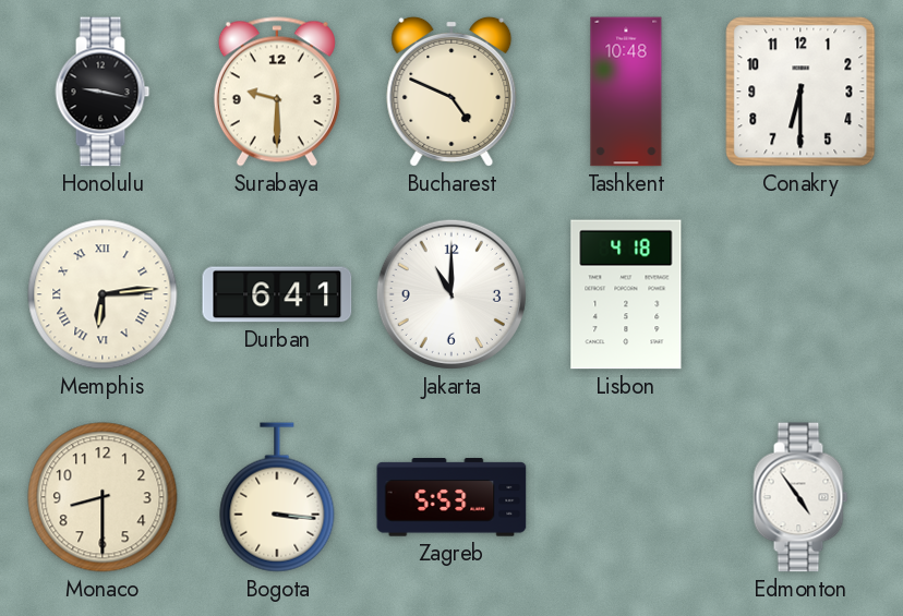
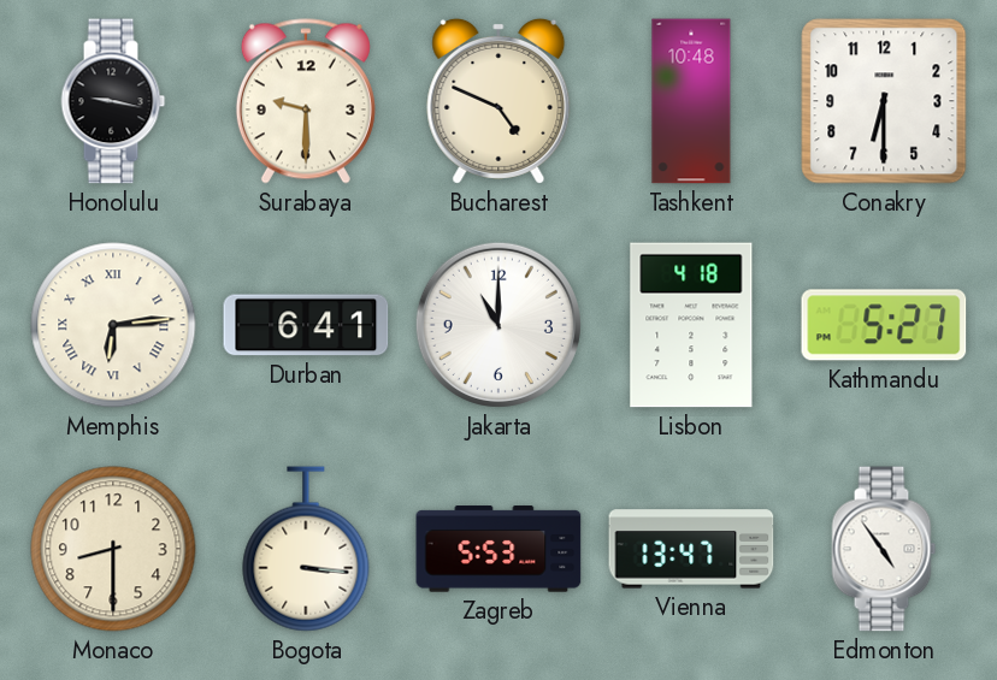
Kathmandu: none -> 5:27 (884, 325)
Vienna: none -> 13:47 (691, 549)
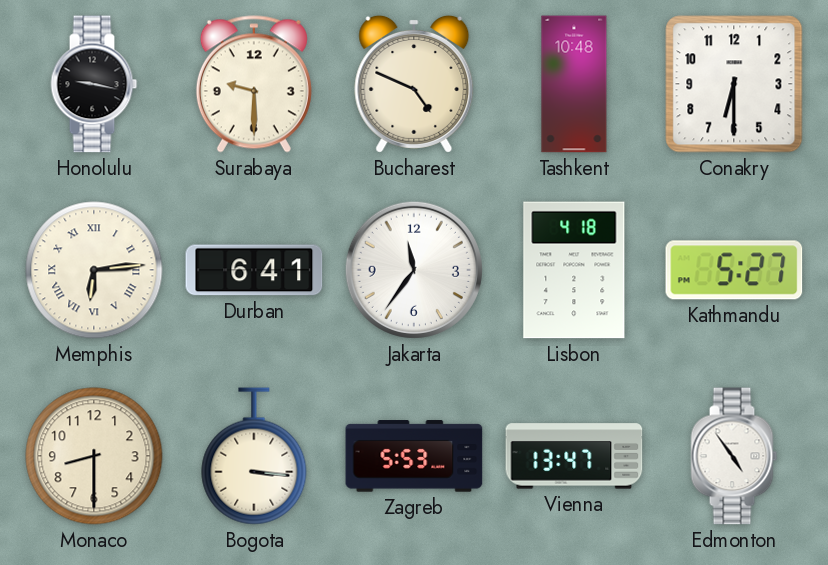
Jakarta: 11:00 -> 11:36 (414, 270)
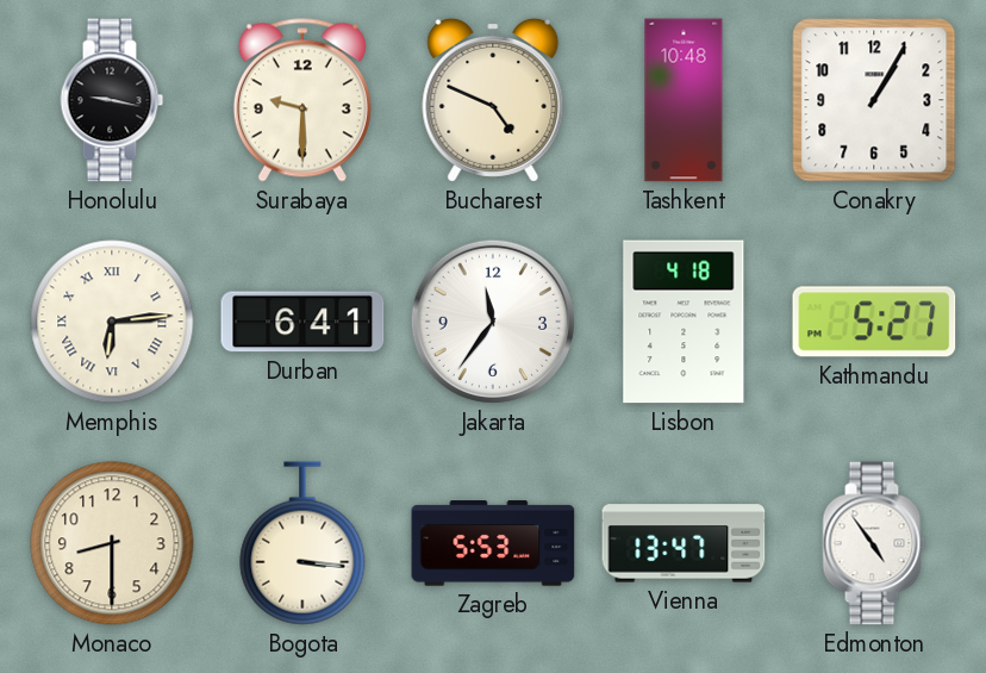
Conakry: 6:30 -> 1:05 (874, 100)
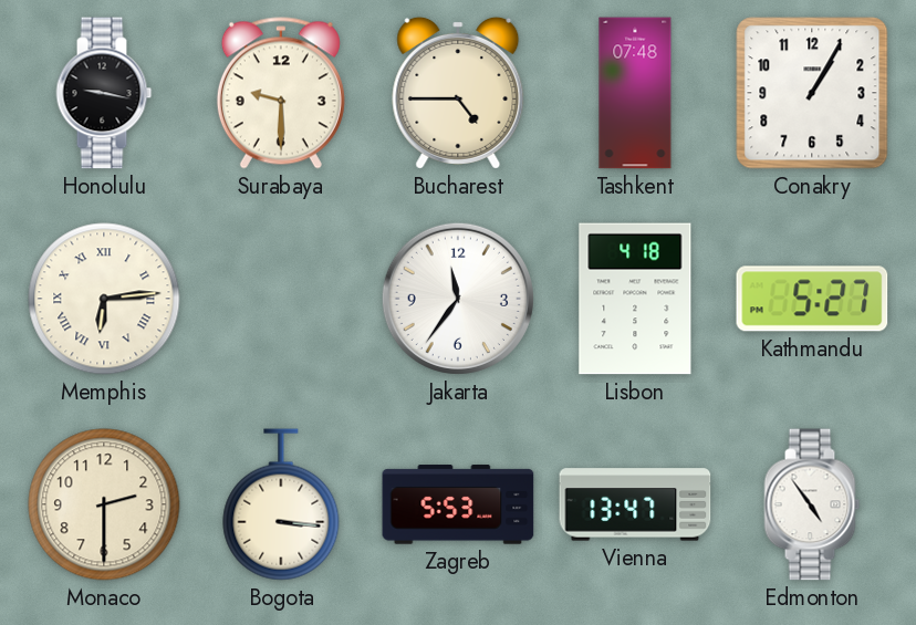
Bucharest: 4:49 -> 4:45 (458, 93)
Tashkent: 10:48 -> 07:48 (635, 93)
Durban: 6:41 -> none (302, 322)
Monaco: 8:30 -> 2:30 (104, 504)
